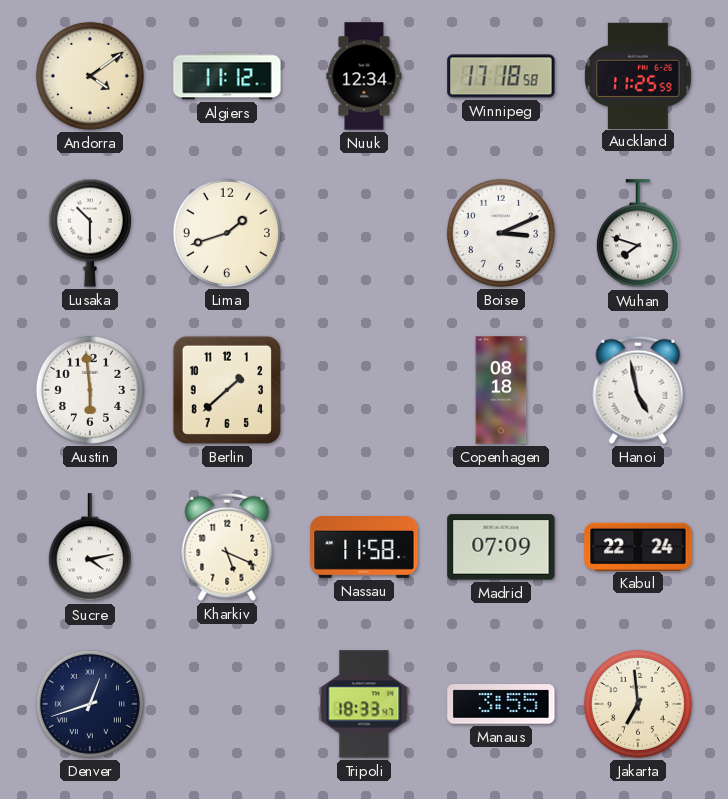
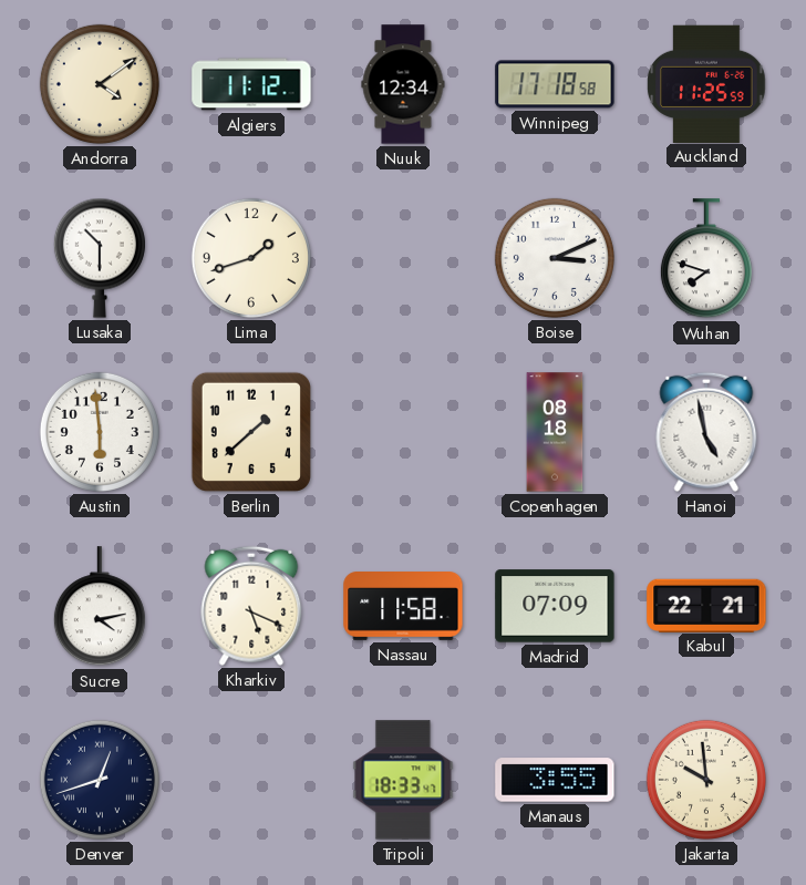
Kabul: 22:24 -> 22:21 (706, 605)
Jakarta: 6:59 -> 9:59 (706, 780)
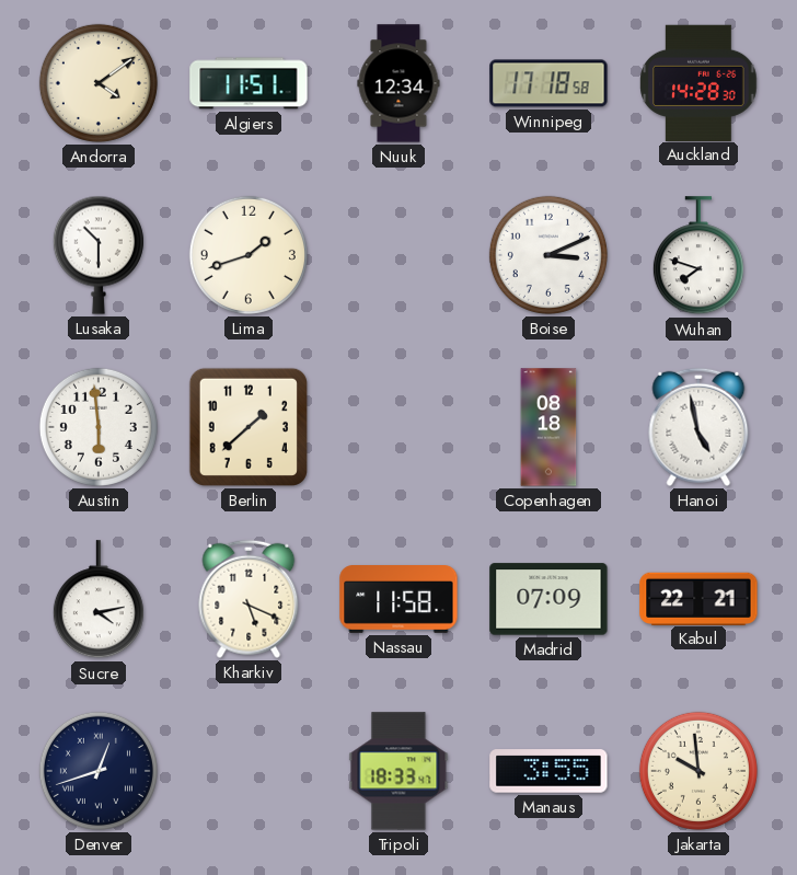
Algiers: 11:12 -> 11:51 (249, 83)
Auckland: 11:25 -> 14:28 (698, 82)
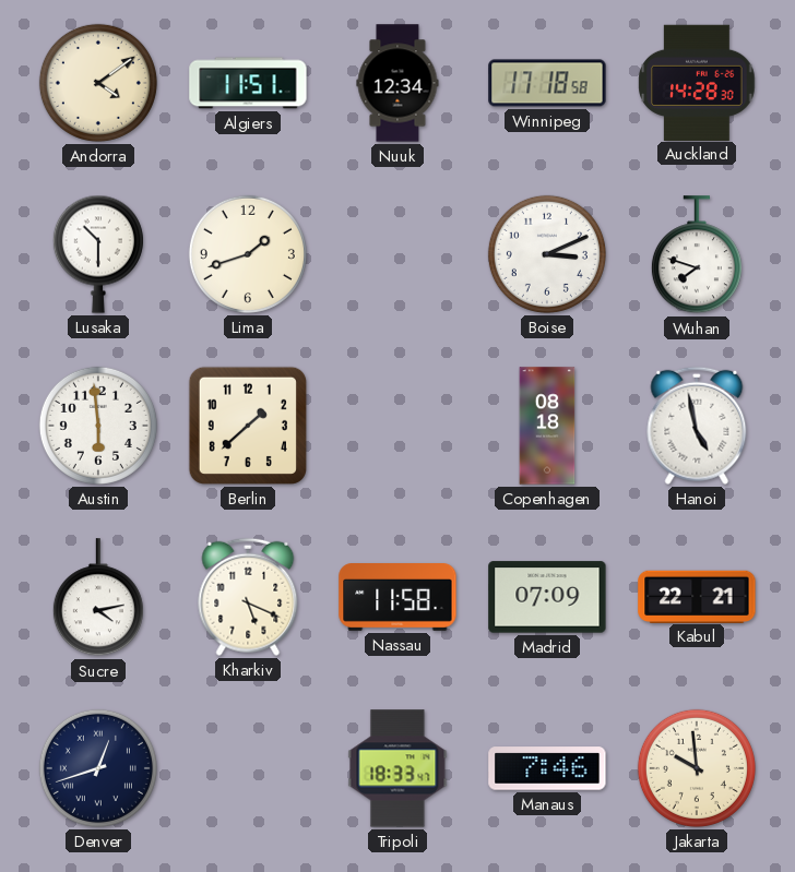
Manaus: 3:55 -> 7:46 (547, 768)
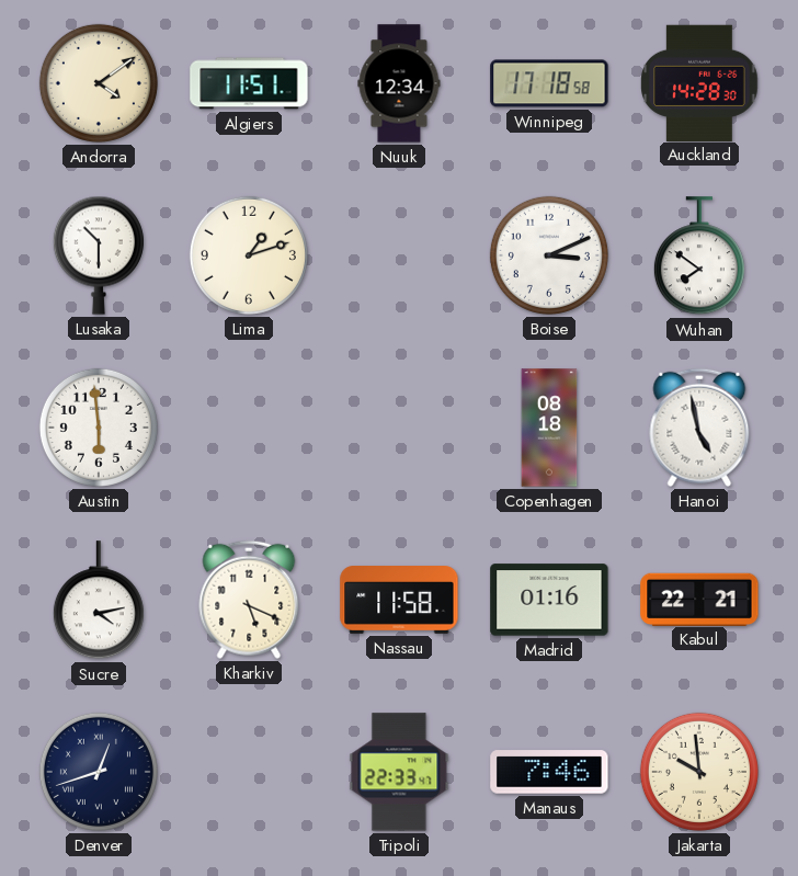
Lima: 1:42 -> 1:12 (249, 255)
Wuhan: 7:48 -> 7:51 (699, 257)
Berlin: 1:38 -> none (248, 426)
Madrid: 07:09 -> 01:16 (549, 600)
Tripoli: 18:33 -> 22:33 (399, 772)
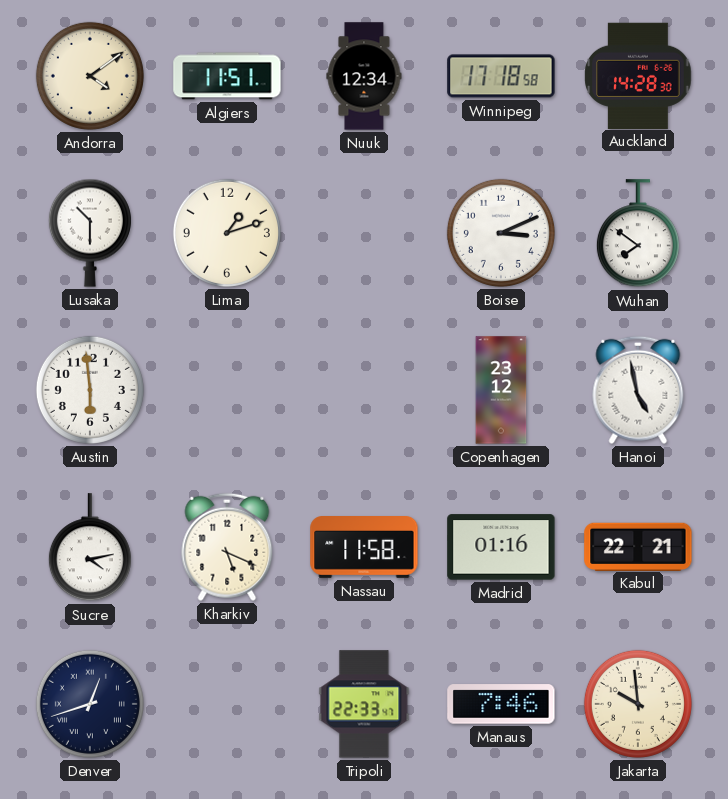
Copenhagen: 08:18 -> 23:12 (501, 390)
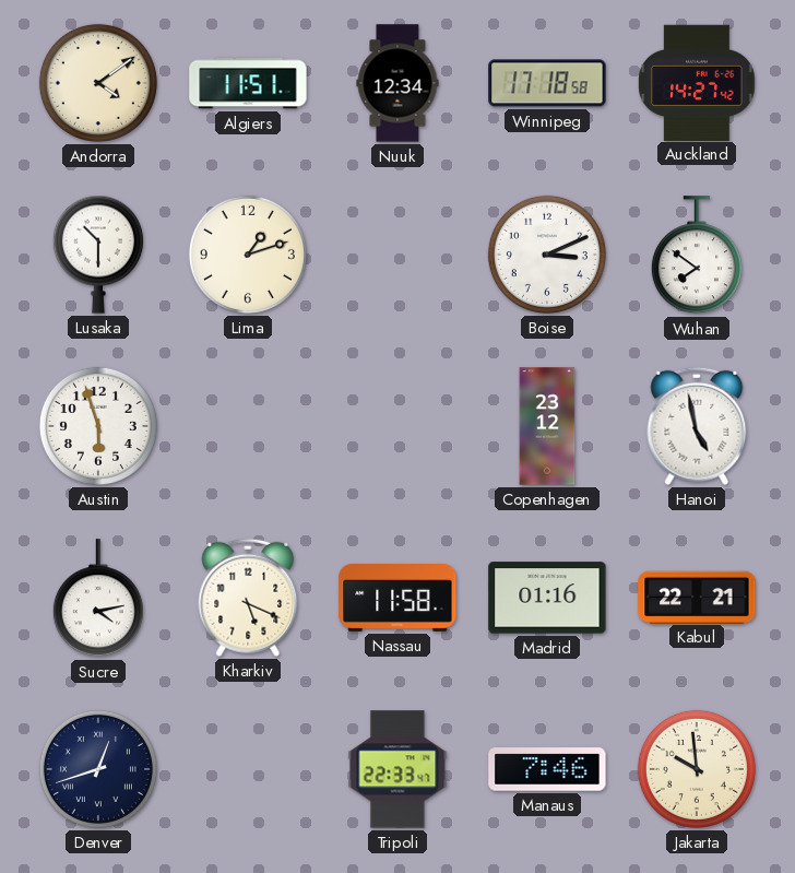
Auckland: 14:28 -> 14:27 (697, 82)
Austin: 5:59 -> 5:57 (98, 426)
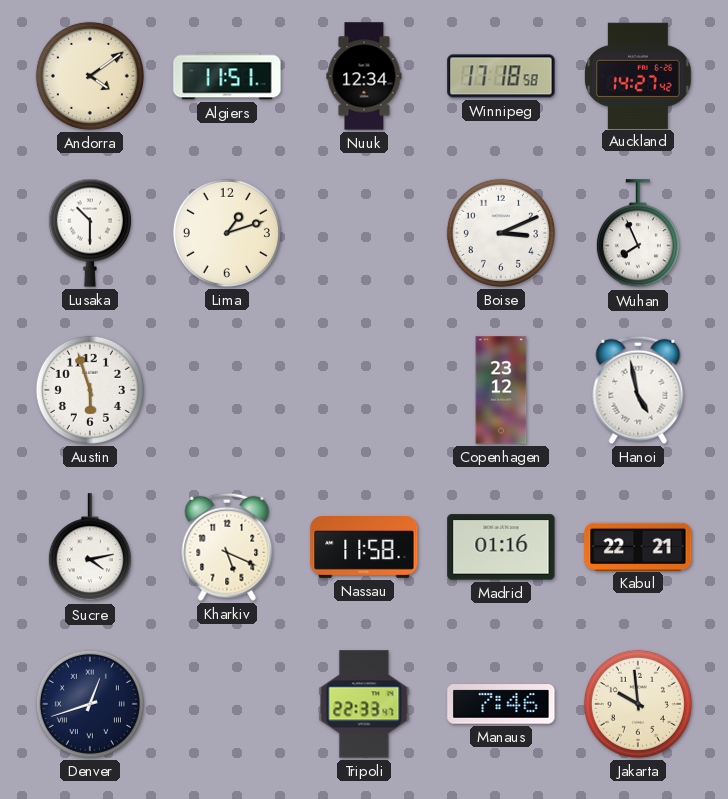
Wuhan: 7:51 -> 7:56 (638, 234)
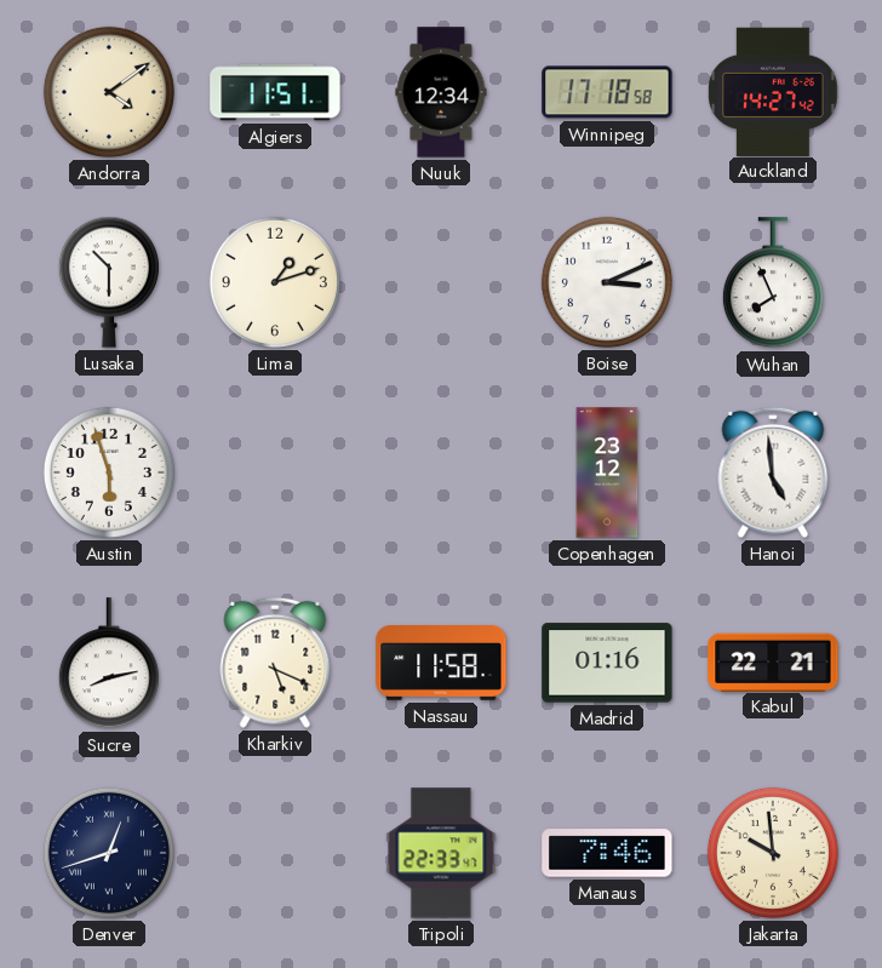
Hanoi: 4:58 -> 4:59 (773, 472)
Sucre: 4:13 -> 8:13 (109, 664)
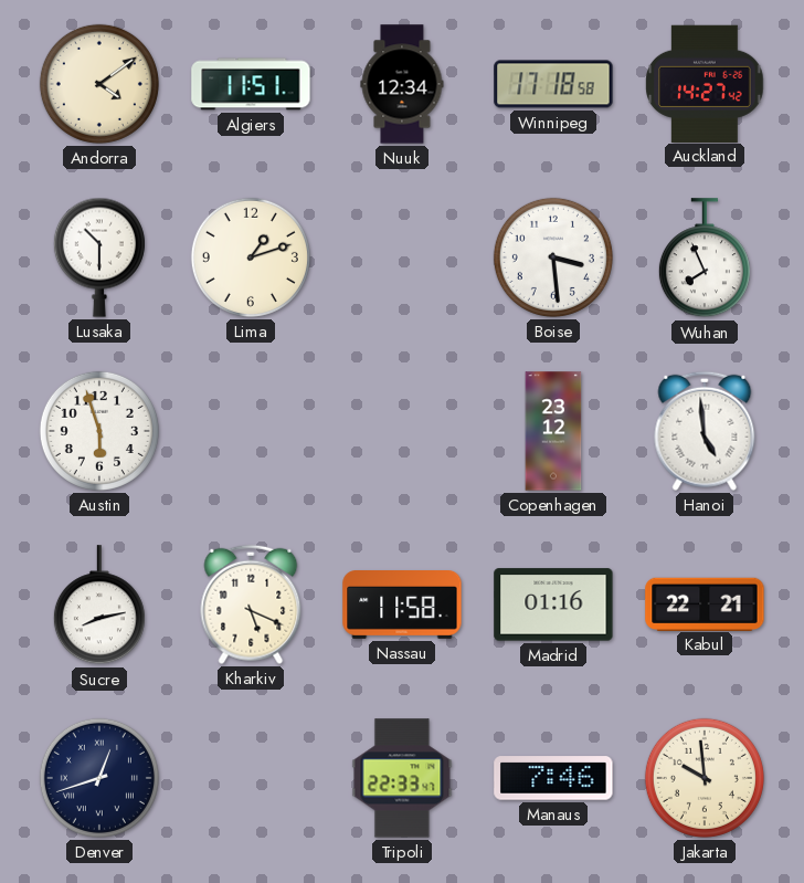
Boise: 3:11 -> 3:29 (553, 257)
